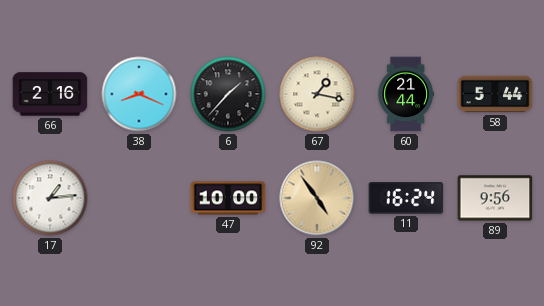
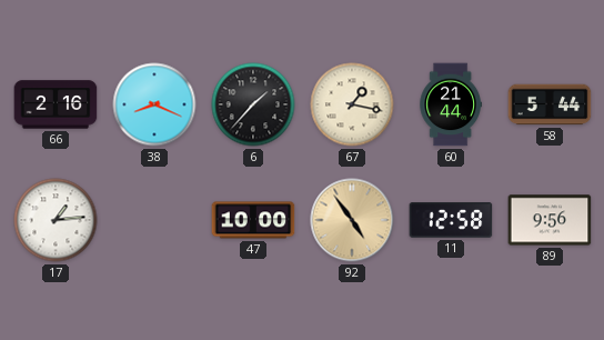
11: 16:24 -> 12:58 (451, 220)
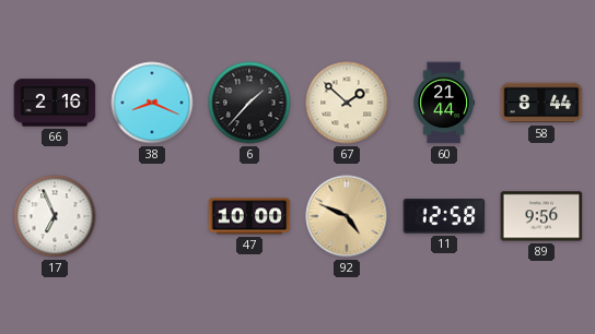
67: 1:17 -> 1:52 (347, 103)
58: 5:44 -> 8:44 (541, 103)
17: 1:14 -> 6:56 (55, 216)
92: 4:54 -> 4:49 (347, 216)
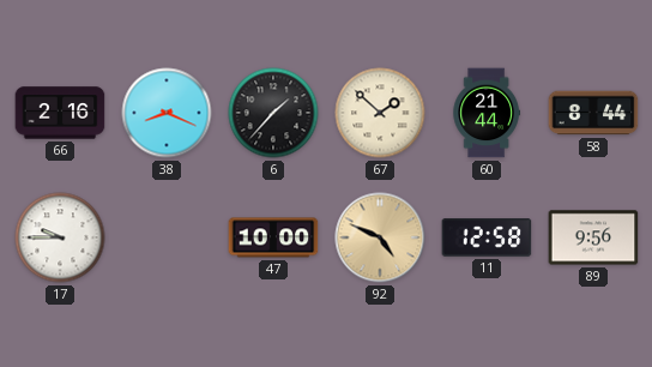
17: 6:56 -> 9:45 (60, 237)
